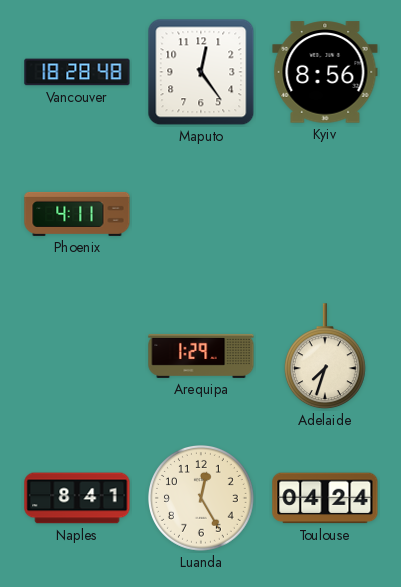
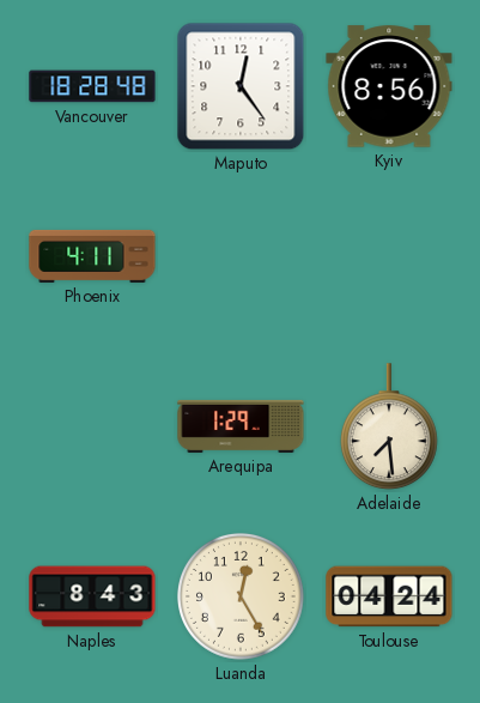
Adelaide: 7:33 -> 7:29 (389, 428)
Naples: 8:41 -> 8:43 (92, 596)
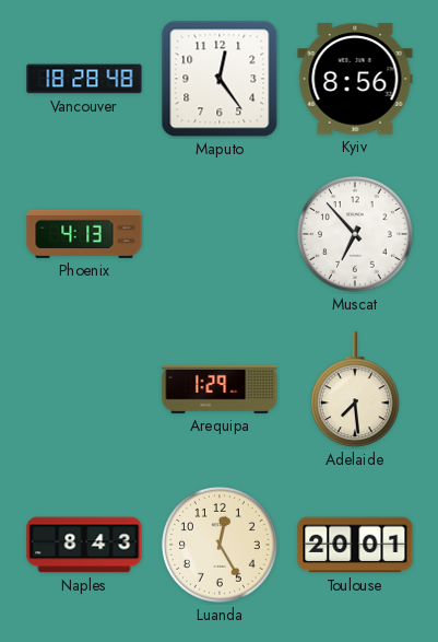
Phoenix: 4:11 -> 4:13 (84, 234)
Muscat: none -> 6:53 (356, 235)
Toulouse: 04:24 -> 20:01 (355, 545)
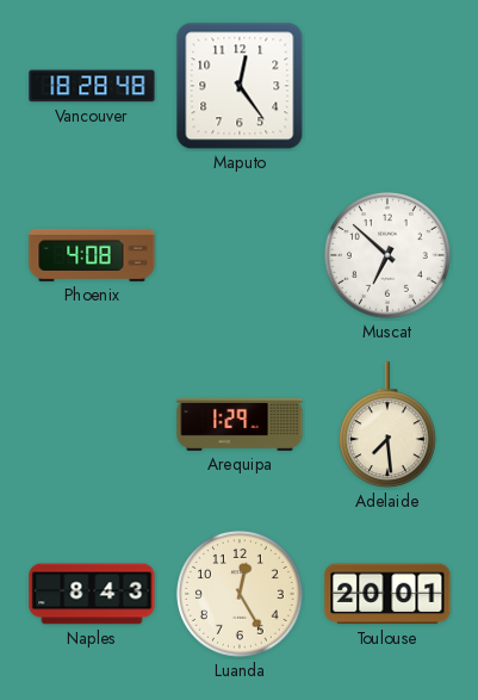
Kyiv: 8:56 -> none (355, 79)
Phoenix: 4:13 -> 4:08 (92, 255)
Muscat: 6:53 -> 6:52 (389, 256)
